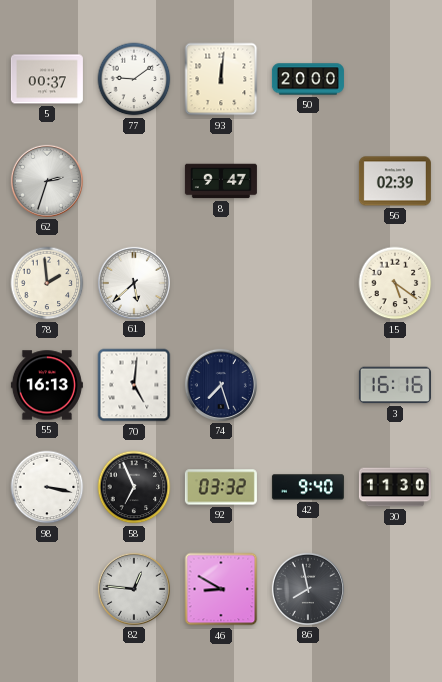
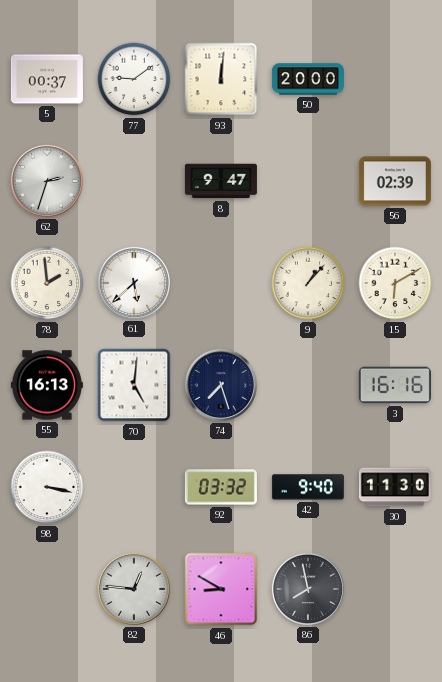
9: none -> 1:07 (308, 283)
15: 5:21 -> 6:10 (395, 283)
58: 6:56 -> none (134, 487)
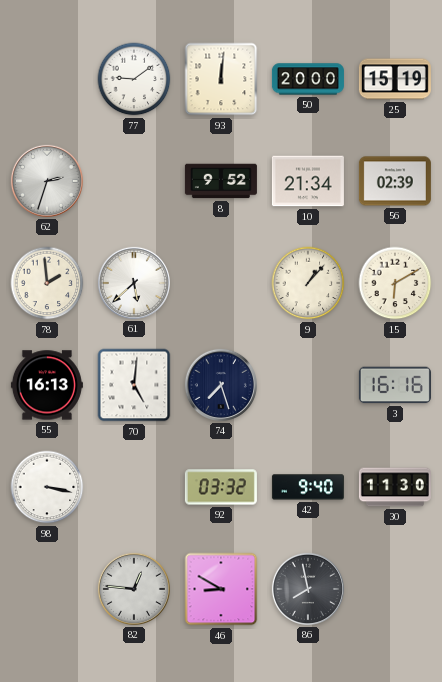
5: 00:37 -> none (47, 79)
25: none -> 15:19 (395, 79)
8: 9:47 -> 9:52 (221, 181)
10: none -> 21:34 (308, 181)
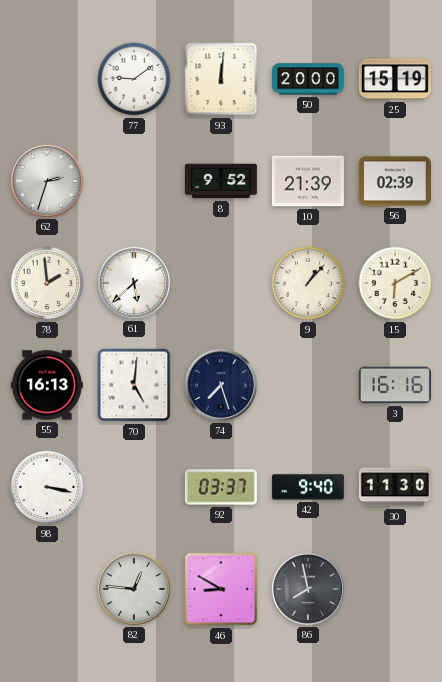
10: 21:34 -> 21:39 (308, 181)
92: 03:32 -> 03:37 (221, 487)
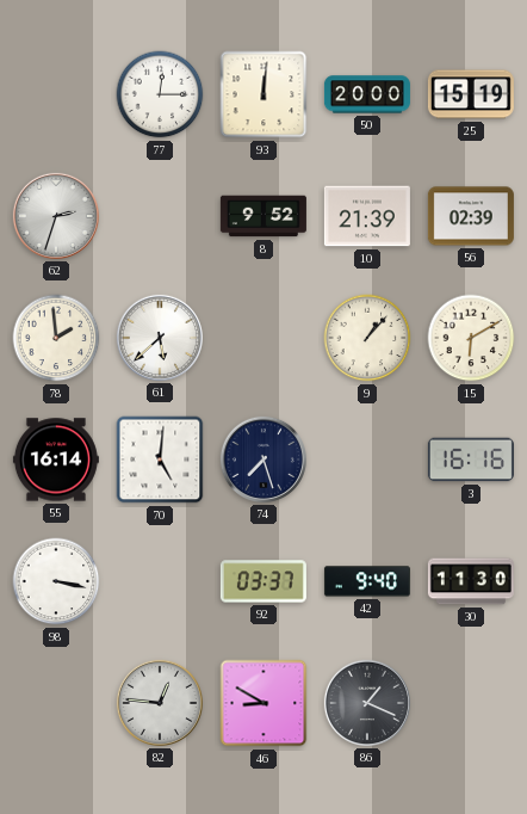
77: 9:09 -> 12:15 (160, 94)
55: 16:13 -> 16:14 (56, 460)
86: 7:58 -> 1:19 (367, 703)
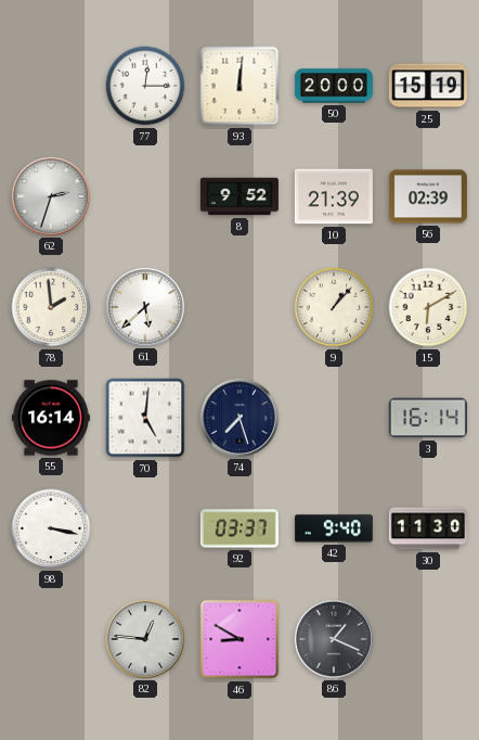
3: 16:16 -> 16:14 (428, 418)
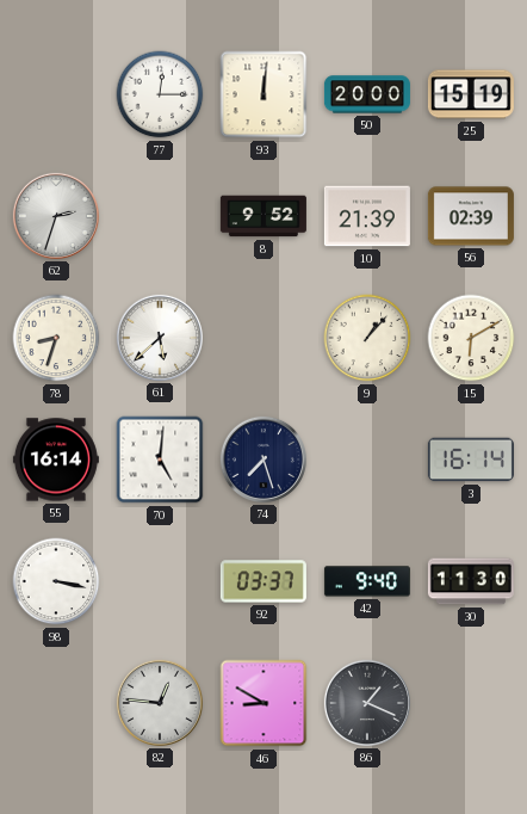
78: 1:59 -> 8:33 (56, 338)
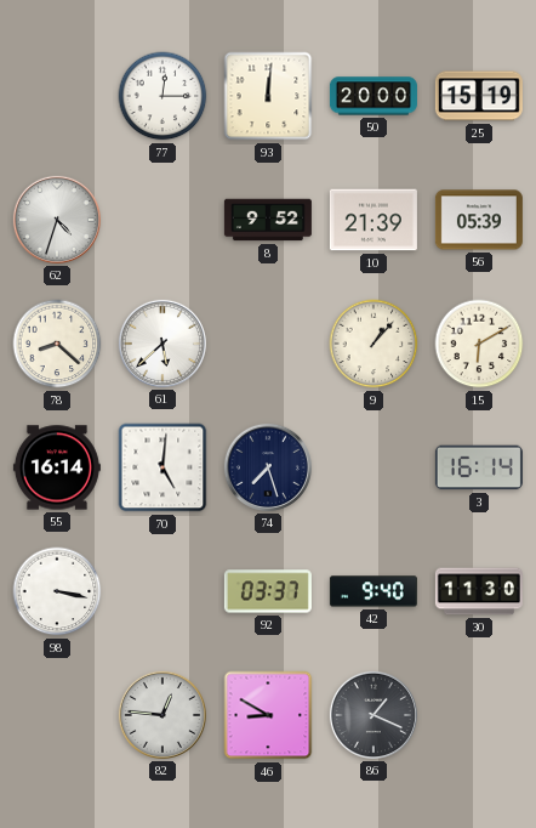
62: 2:33 -> 4:33 (57, 220)
56: 02:39 -> 05:39 (479, 220)
78: 8:33 -> 8:22 (57, 344)
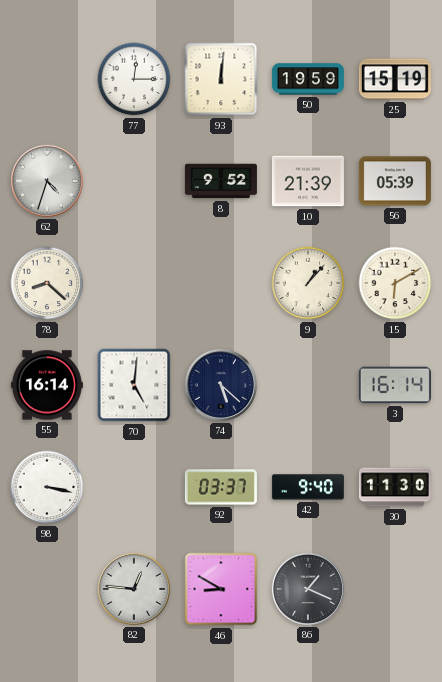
50: 20:00 -> 19:59 (308, 79)
61: 5:38 -> none (162, 344)
74: 7:27 -> 5:22 (221, 385)
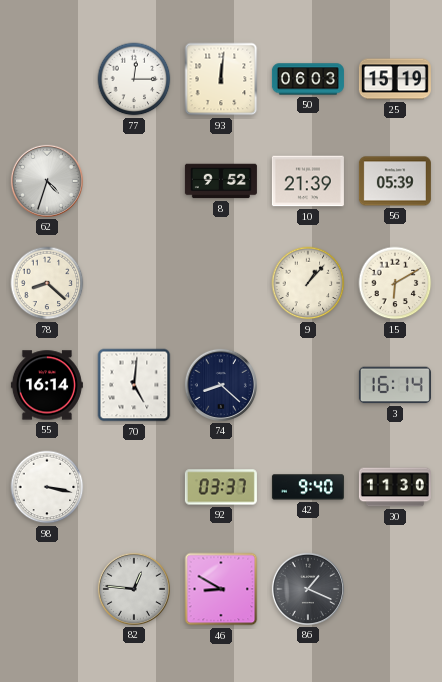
50: 19:59 -> 06:03 (308, 79)
74: 5:22 -> 8:22 (221, 385)
